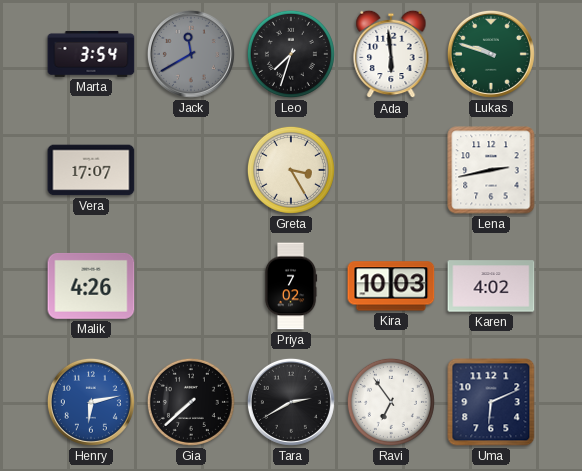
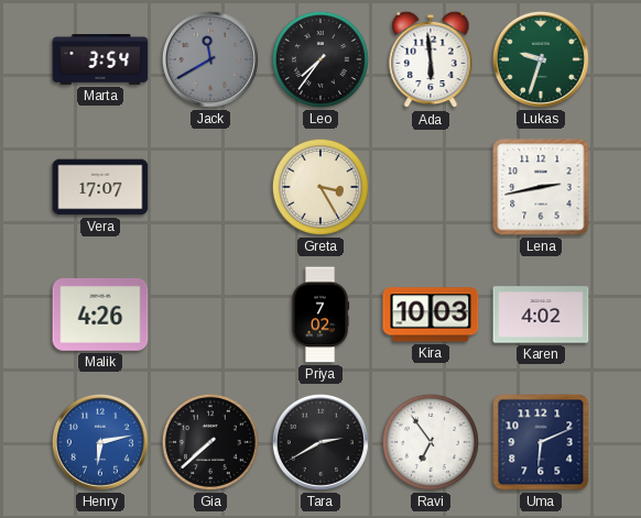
Leo: 7:33 -> 7:36 (320, 59)
Lukas: 9:48 -> 9:33 (541, 59)
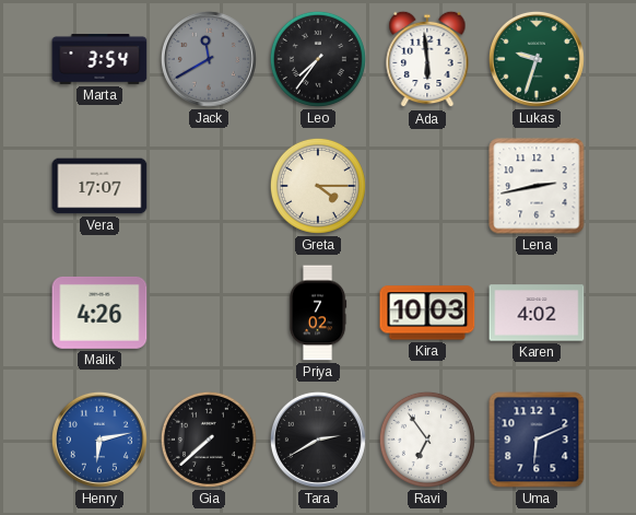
Greta: 3:25 -> 4:15 (318, 186)
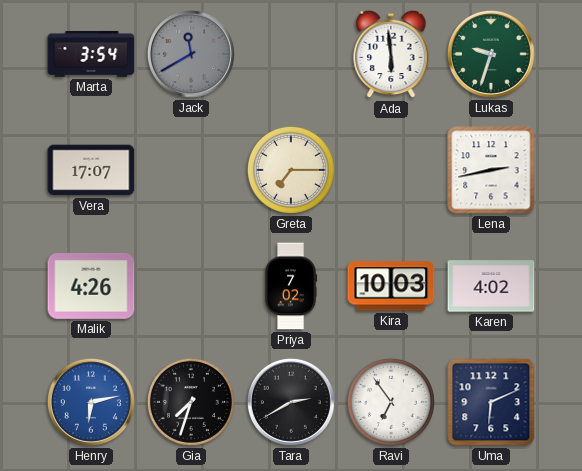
Leo: 7:36 -> none (318, 59)
Greta: 4:15 -> 7:15 (291, 170)
Gia: 7:38 -> 7:33 (191, 402)
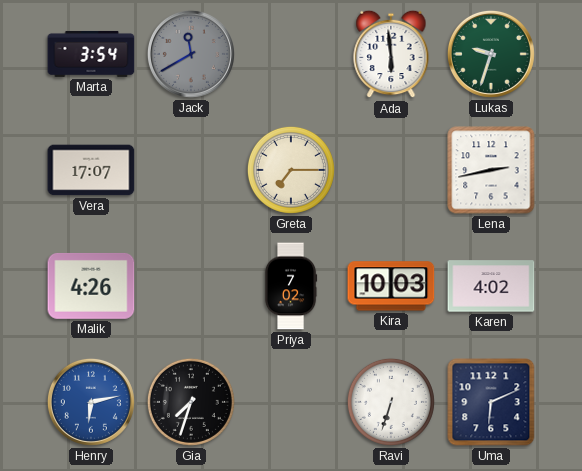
Tara: 2:40 -> none (291, 402)
Ravi: 6:54 -> 6:33 (391, 402)
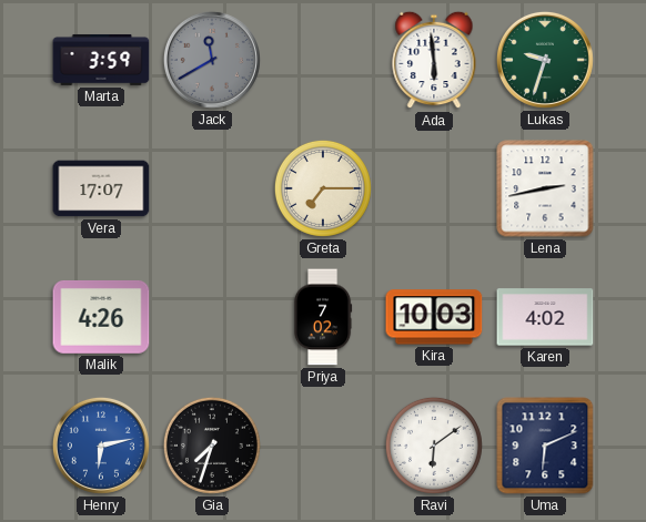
Marta: 3:54 -> 3:59 (101, 60)
Ravi: 6:33 -> 6:09 (434, 446)
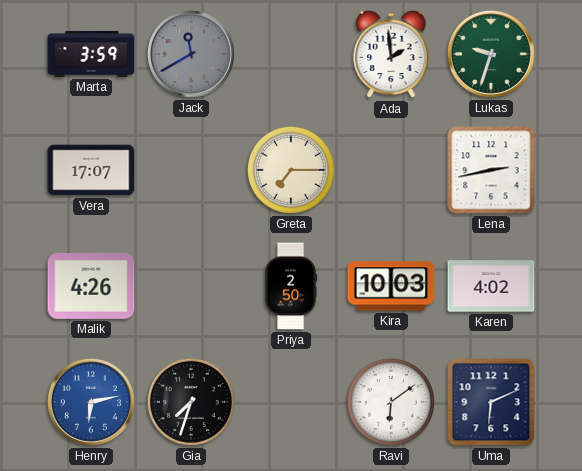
Ada: 5:59 -> 1:59 (391, 54)
Priya: 7:02 -> 2:50 (291, 286)
